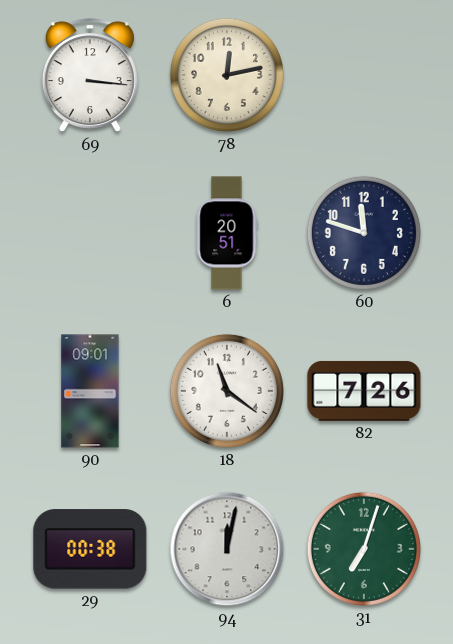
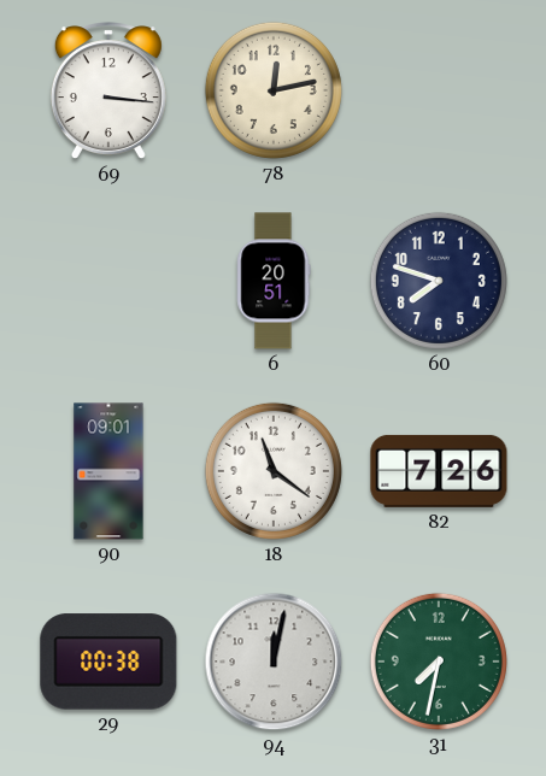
60: 11:48 -> 7:48 (439, 281)
31: 7:03 -> 7:32 (439, 662)
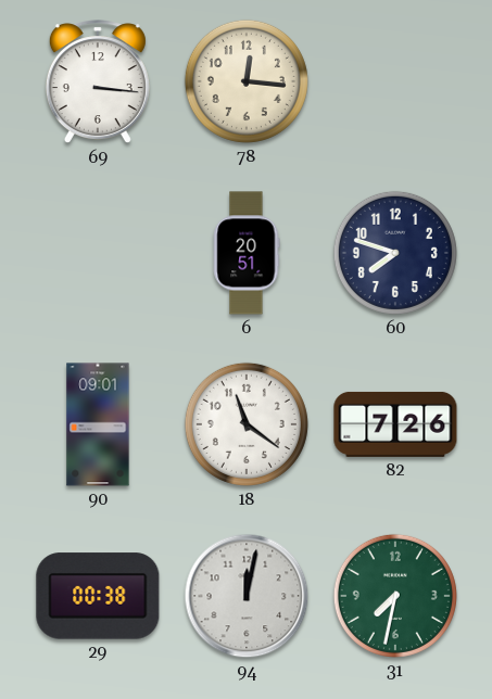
78: 12:13 -> 12:16 (247, 81)
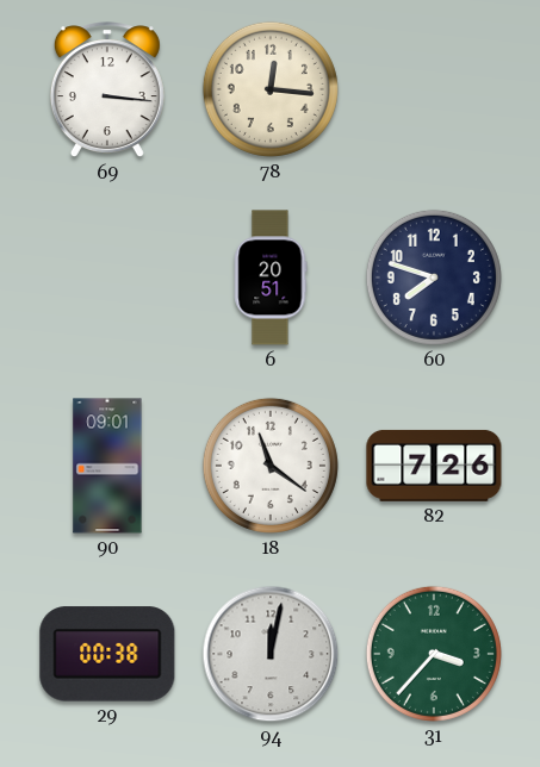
31: 7:32 -> 3:37 (434, 654)
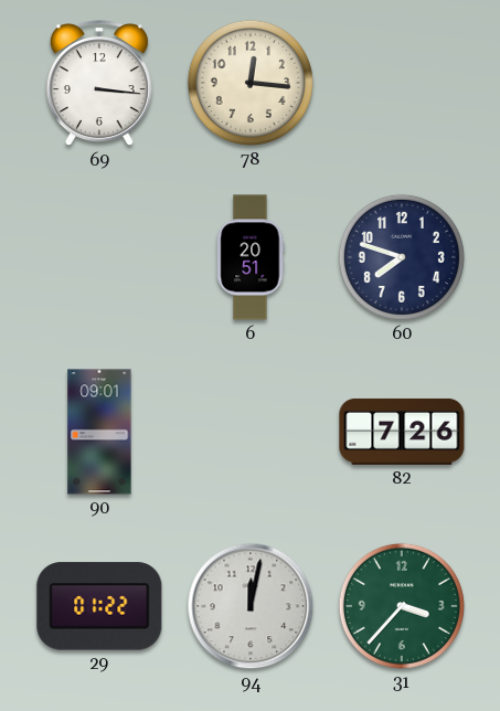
18: 11:21 -> none (271, 466)
29: 00:38 -> 01:22 (99, 606)
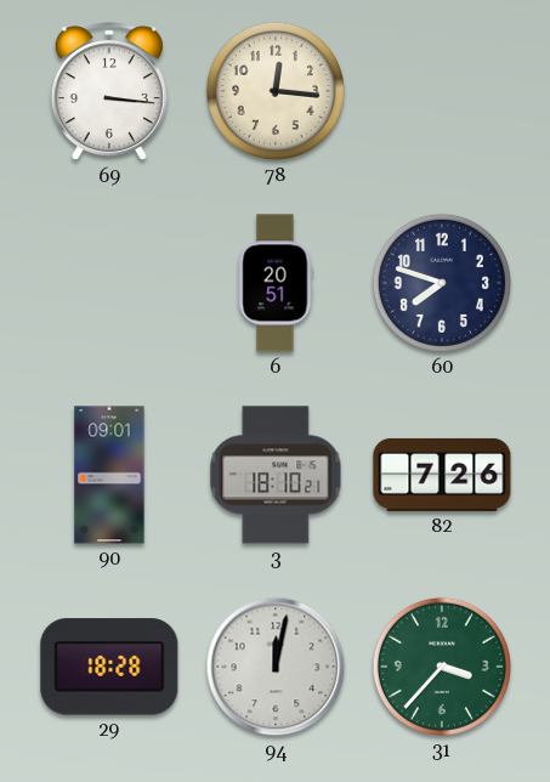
3: none -> 18:10 (276, 475)
29: 01:22 -> 18:28 (109, 667)
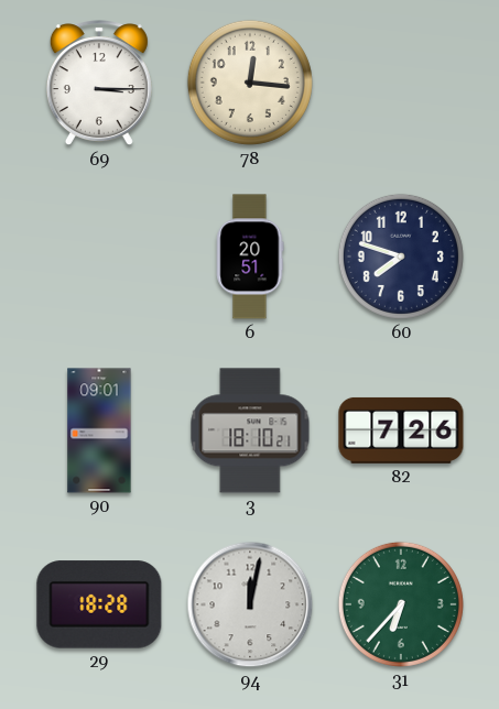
69: 3:16 -> 3:15 (99, 84)
31: 3:37 -> 6:37 (401, 604)
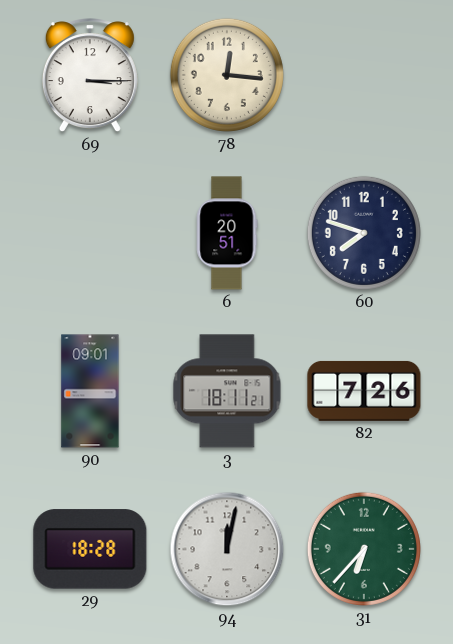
3: 18:10 -> 18:11 (227, 391)
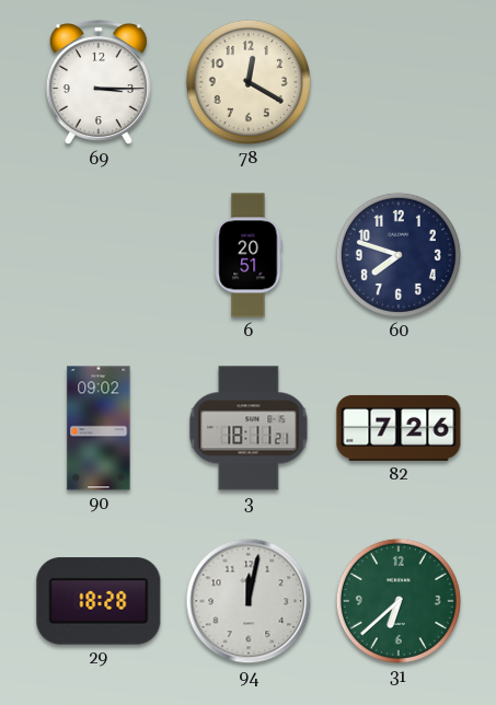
78: 12:16 -> 12:20 (249, 82)
90: 09:01 -> 09:02 (99, 428)
31: 6:37 -> 6:38 (399, 601)
